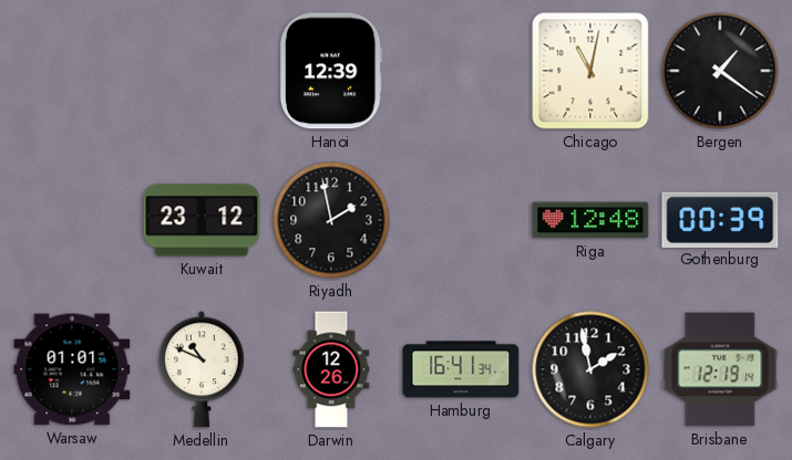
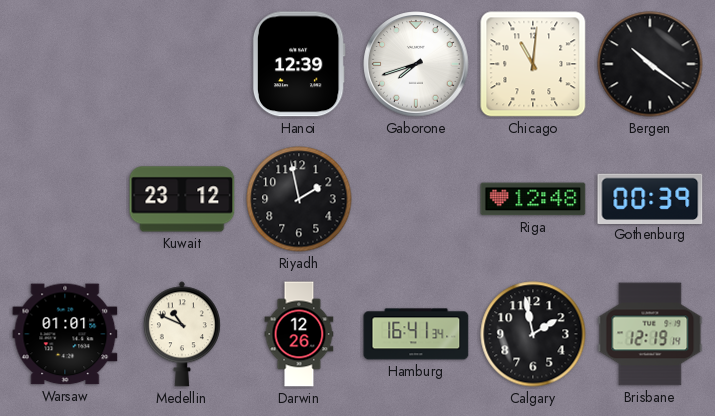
Gaborone: none -> 7:42 (416, 64)
Chicago: 11:02 -> 11:01 (533, 64)
Bergen: 1:21 -> 10:21 (650, 64)
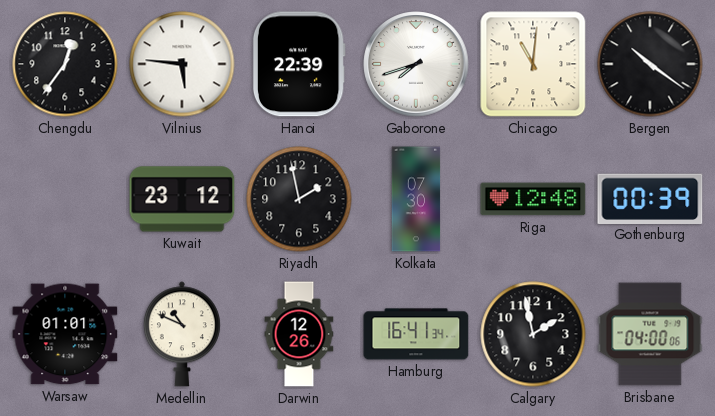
Chengdu: none -> 12:36 (65, 64)
Vilnius: none -> 5:46 (182, 64)
Hanoi: 12:39 -> 22:39 (299, 64)
Kolkata: none -> 07:30 (416, 199)
Brisbane: 12:19 -> 04:00 (650, 334)
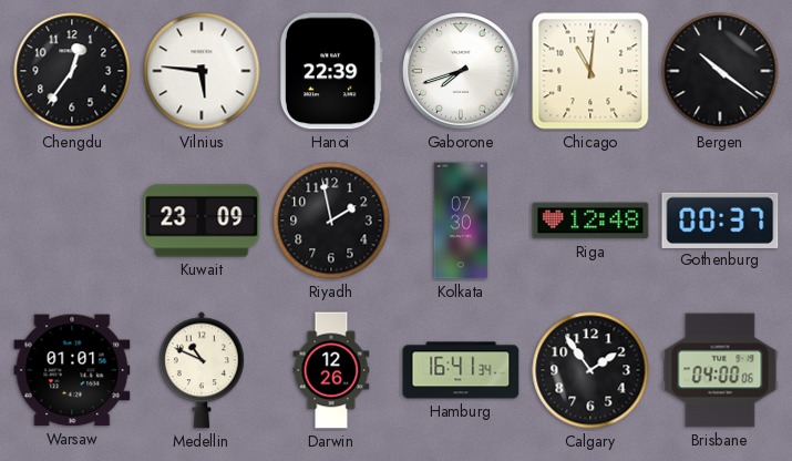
Kuwait: 23:12 -> 23:09 (202, 221)
Gothenburg: 00:39 -> 00:37 (720, 219)
Calgary: 1:58 -> 1:54 (590, 370)
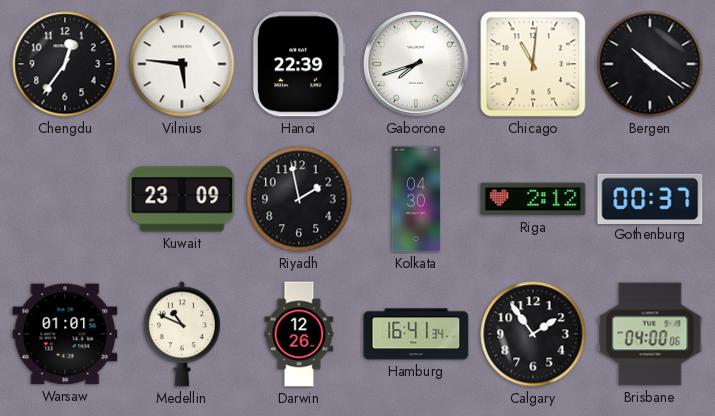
Kolkata: 07:30 -> 04:30 (416, 199)
Riga: 12:48 -> 2:12 (533, 199)
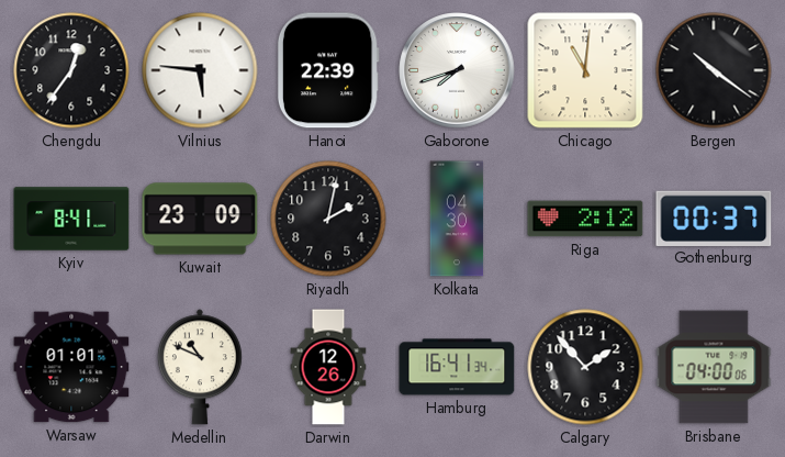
Kyiv: none -> 8:41 (71, 219)
Riyadh: 1:58 -> 2:02 (328, 219)
Calgary: 1:54 -> 1:53 (585, 367)
